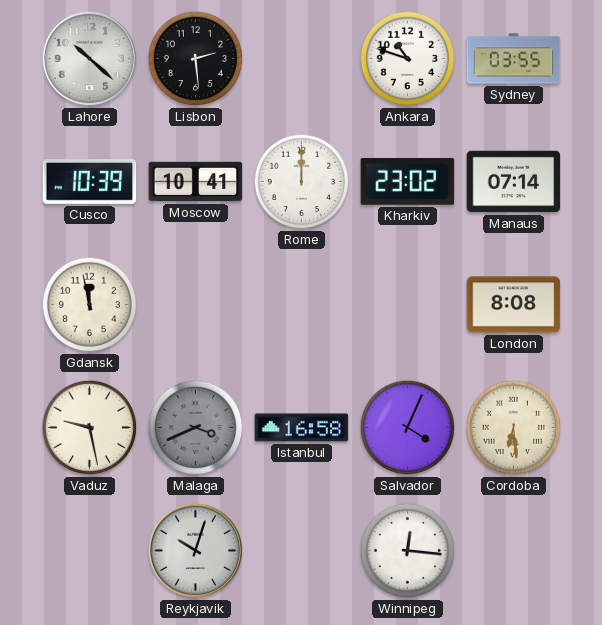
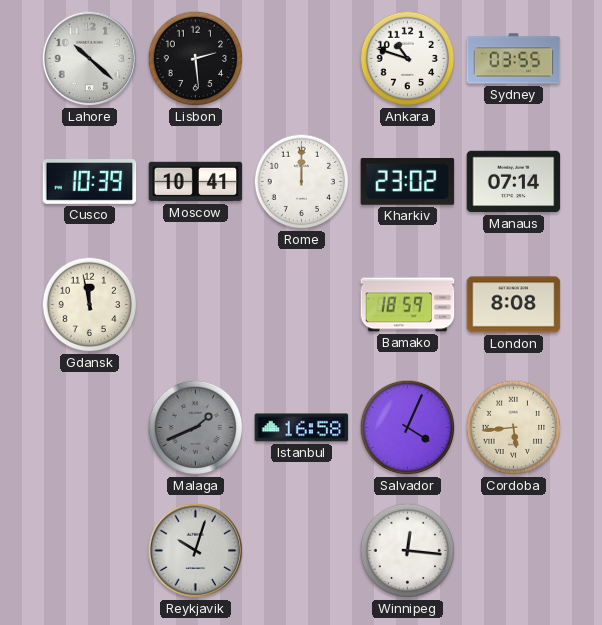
Bamako: none -> 18:59 (408, 305)
Vaduz: 9:28 -> none (90, 428)
Malaga: 3:41 -> 1:41 (196, 428)
Cordoba: 6:29 -> 5:44 (514, 428)
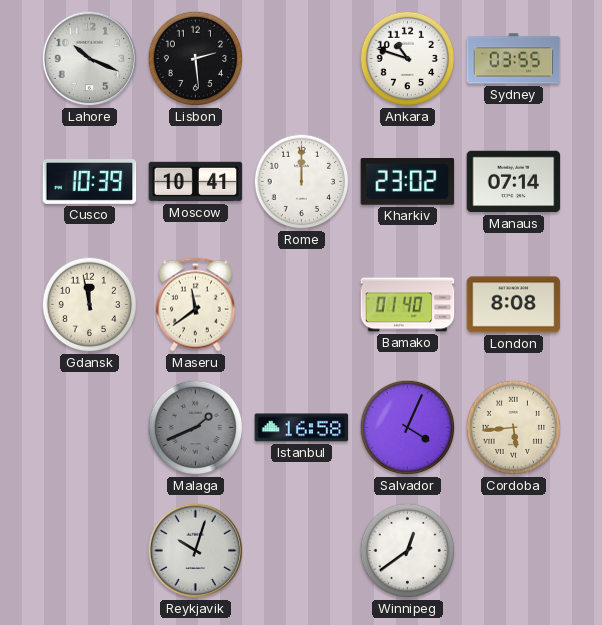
Lahore: 10:22 -> 10:19 (90, 59)
Maseru: none -> 11:39 (195, 305)
Bamako: 18:59 -> 01:40 (408, 305)
Winnipeg: 12:16 -> 12:39 (408, 551)
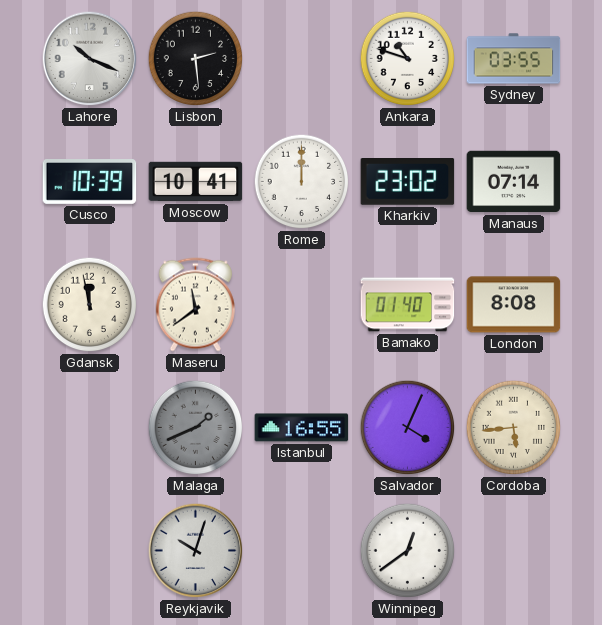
Istanbul: 16:58 -> 16:55 (302, 428)
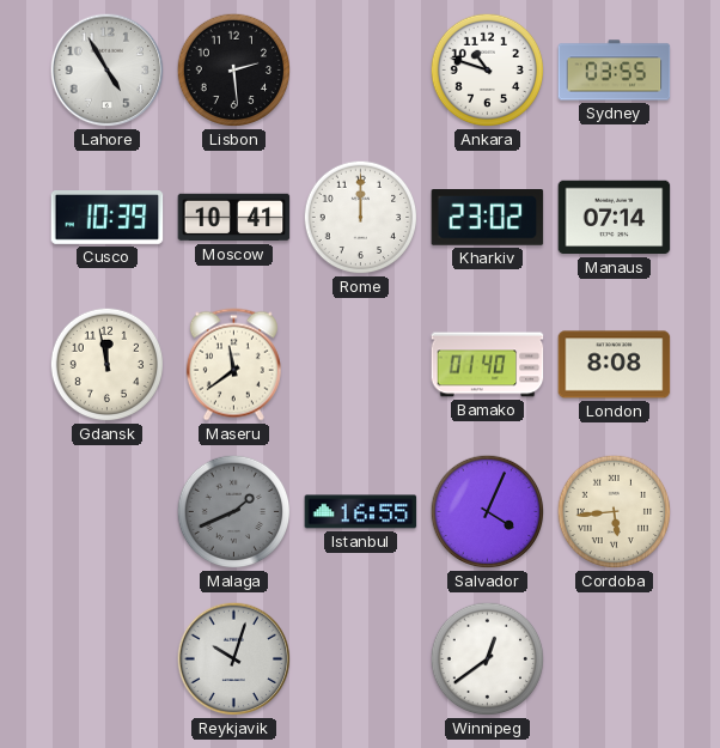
Lahore: 10:19 -> 4:55 (108, 71)
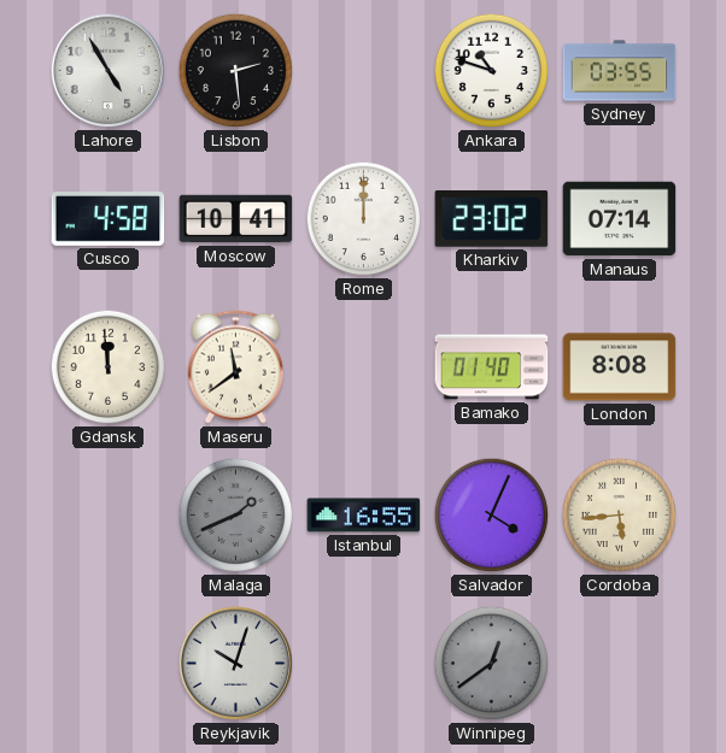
Cusco: 10:39 -> 4:58 (109, 219)
Gdansk: 11:58 -> 11:59 (109, 367)
Winnipeg dial: white -> grey (492, 664)
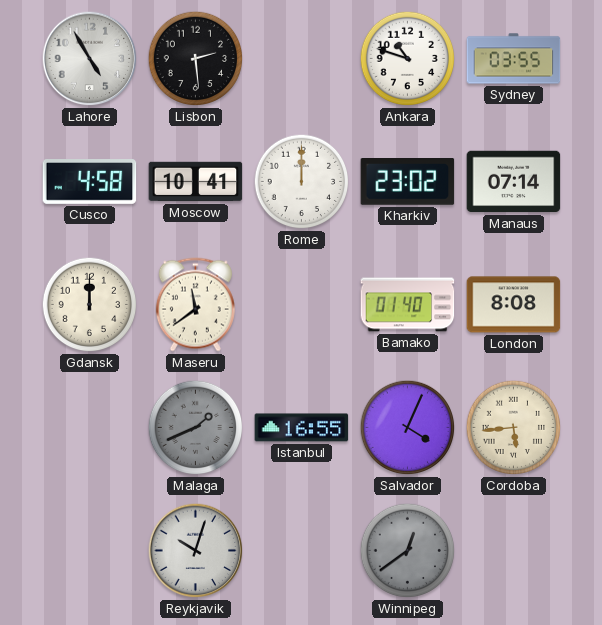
Gdansk: 11:59 -> 12:00 (90, 305)
